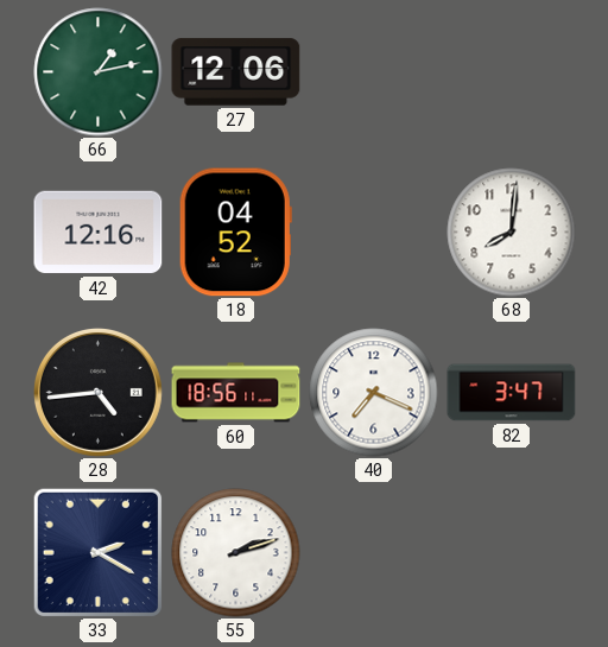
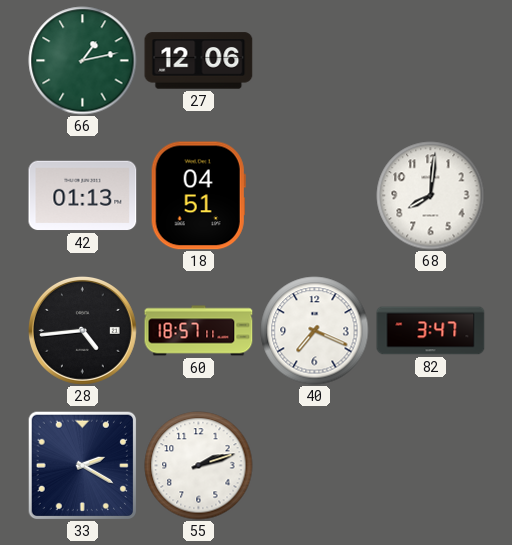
42: 12:16 -> 01:13 (83, 196)
18: 04:52 -> 04:51 (198, 196)
60: 18:56 -> 18:57 (199, 331)
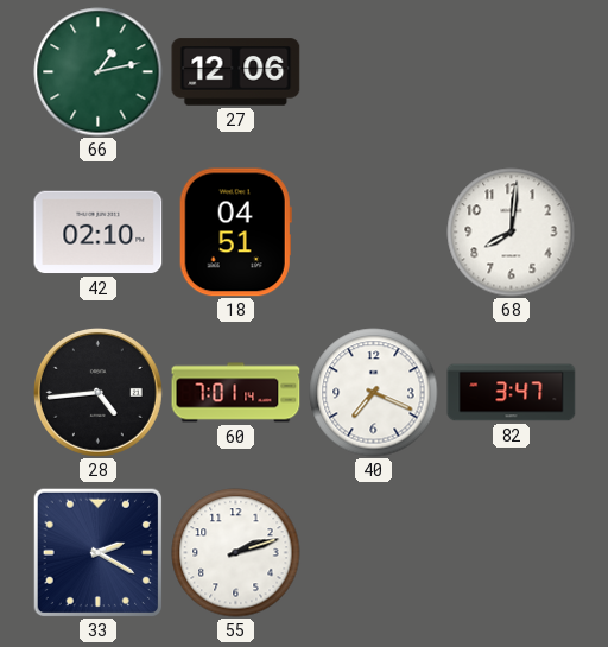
42: 01:13 -> 02:10 (99, 233)
60: 18:57 -> 7:01 (236, 393)
